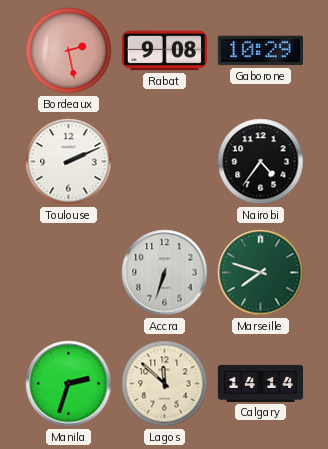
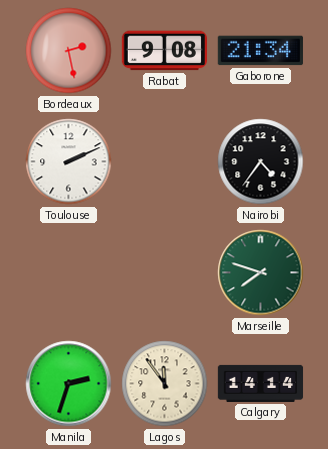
Gaborone: 10:29 -> 21:34 (260, 51)
Accra: 6:33 -> none (165, 273)
Lagos: 11:52 -> 11:54 (165, 384)
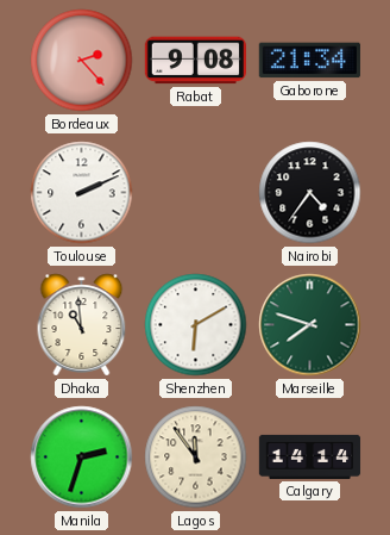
Bordeaux: 2:28 -> 2:23 (82, 61)
Dhaka: none -> 10:59 (82, 325)
Shenzhen: none -> 6:10 (196, 325)
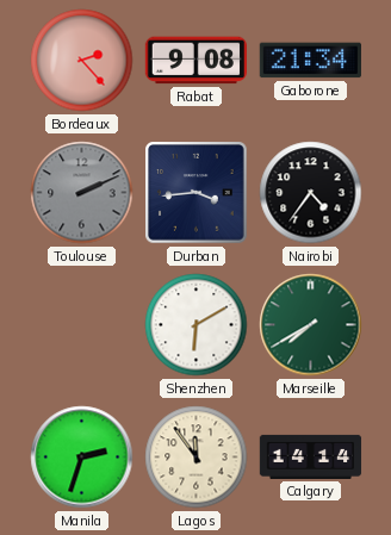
Toulouse dial: white -> grey (82, 193)
Durban: none -> 3:44 (197, 193)
Dhaka: 10:59 -> none (82, 325)
Marseille: 7:48 -> 7:40 (311, 325)
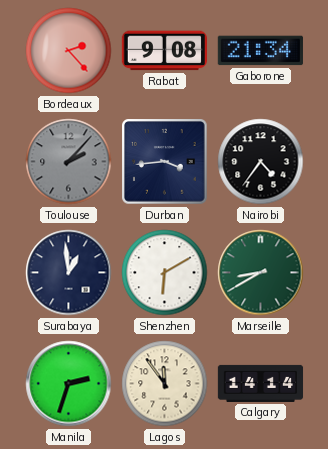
Toulouse: 2:11 -> 2:07 (69, 162)
Surabaya: none -> 12:59 (69, 273)
Marseille: 7:40 -> 8:40 (261, 273)
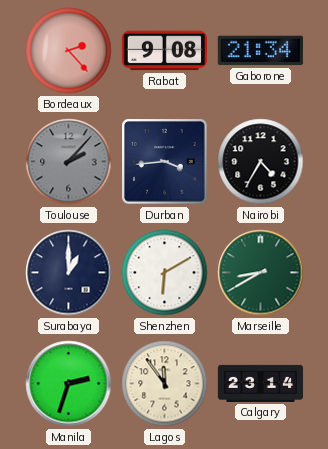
Nairobi: 4:36 -> 4:35 (261, 162)
Surabaya: 12:59 -> 1:00 (69, 273)
Calgary: 14:14 -> 23:14 (261, 383)
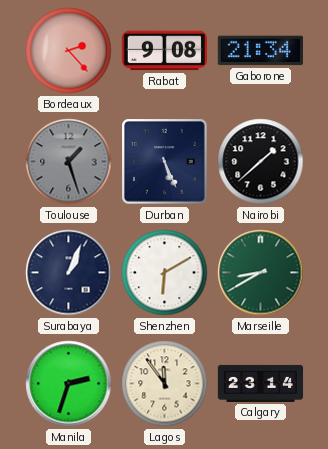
Toulouse: 2:07 -> 1:27 (69, 162)
Durban: 3:44 -> 5:26 (165, 162)
Nairobi: 4:35 -> 1:38 (261, 162)
Surabaya: 1:00 -> 1:04 (69, 273)
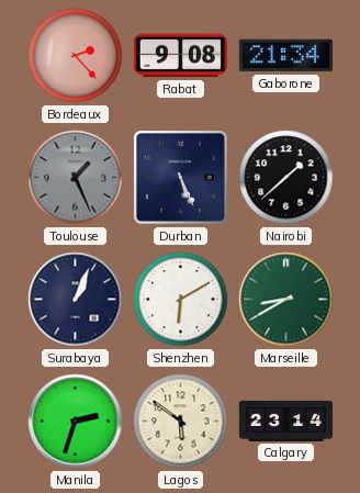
Toulouse: 1:27 -> 1:26 (76, 178)
Lagos: 11:54 -> 5:51 (181, 422)
